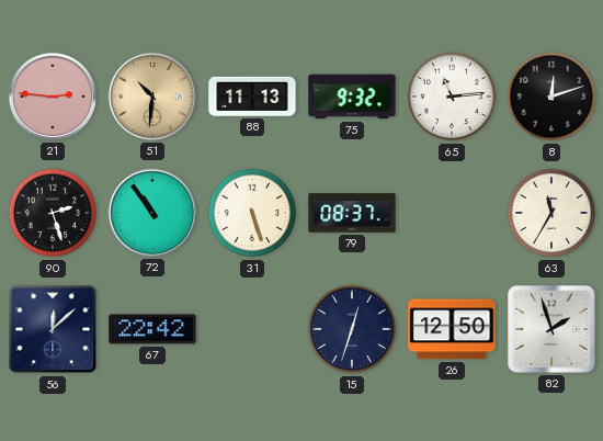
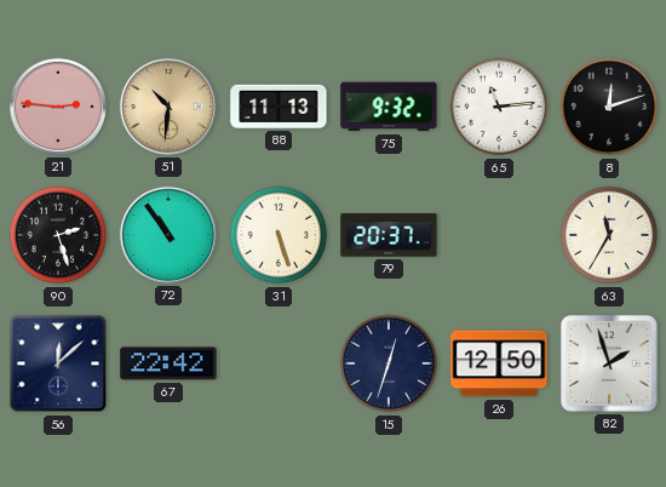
79: 08:37 -> 20:37 (389, 235)
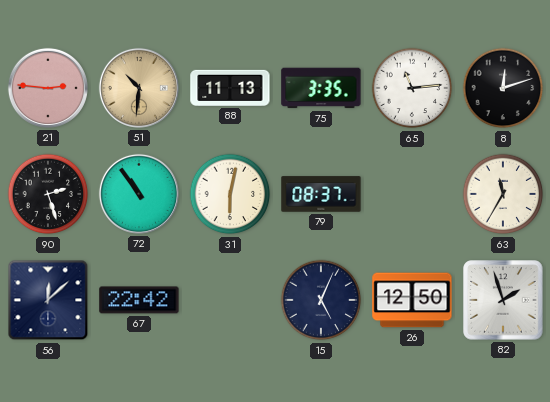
75: 9:32 -> 3:35 (321, 88)
31: 5:27 -> 6:02 (230, 194)
79: 20:37 -> 08:37 (321, 194)
15: 12:33 -> 5:04 (321, 300)
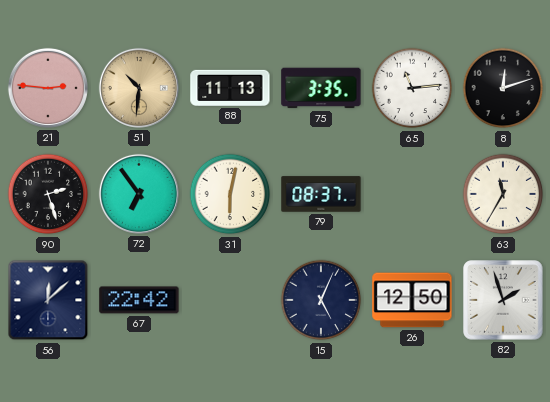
72: 10:54 -> 6:54 (139, 194)
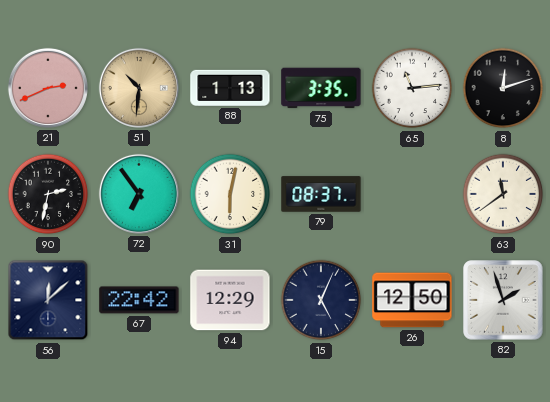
21: 2:46 -> 2:41 (48, 88)
88: 11:13 -> 1:13 (230, 88)
90: 2:27 -> 2:32 (48, 194)
63: 11:35 -> 11:39 (503, 194)
94: none -> 12:29 (230, 300)
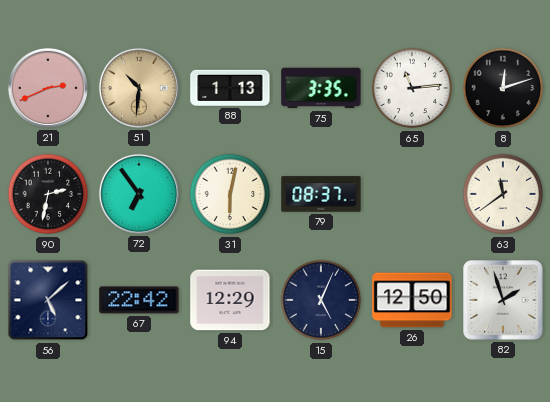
56: 12:08 -> 5:08 (48, 300)
